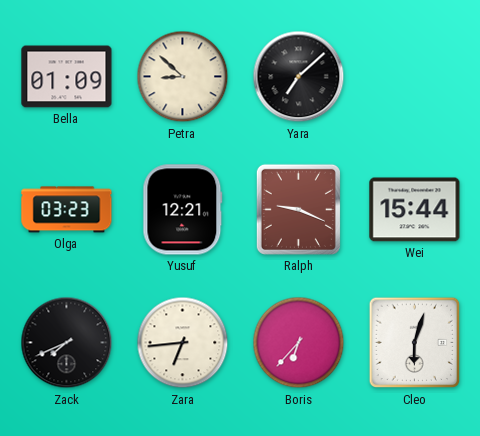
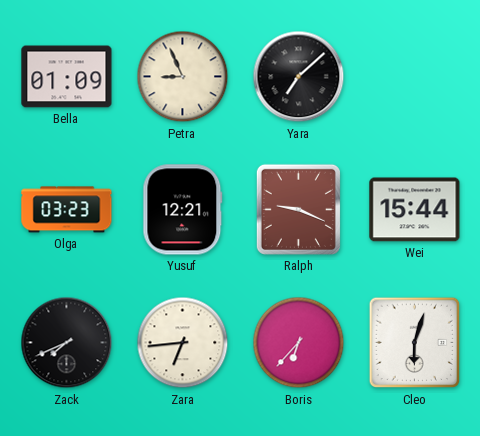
Petra: 8:52 -> 8:56 (183, 77)
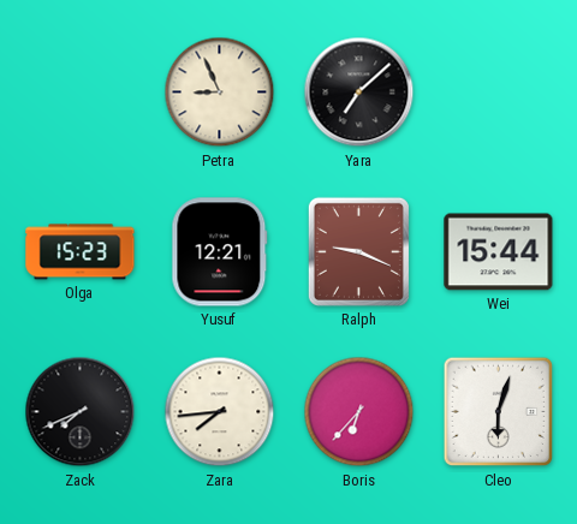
Bella: 01:09 -> none (67, 77)
Olga: 03:23 -> 15:23 (81, 252)
Zara: 6:44 -> 7:44 (220, 412)
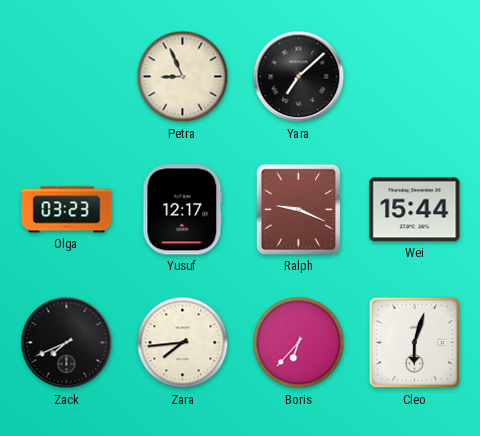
Olga: 15:23 -> 03:23 (67, 210)
Yusuf: 12:21 -> 12:17 (183, 210)
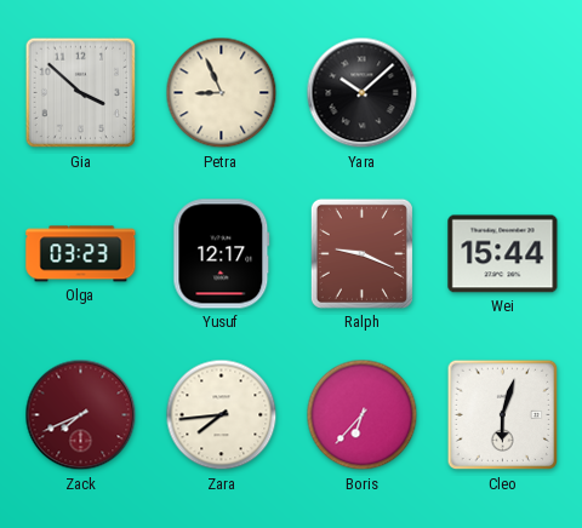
Gia: none -> 3:52 (81, 93)
Yara: 7:08 -> 10:08 (363, 93)
Zack dial: black -> burgundy (81, 415)
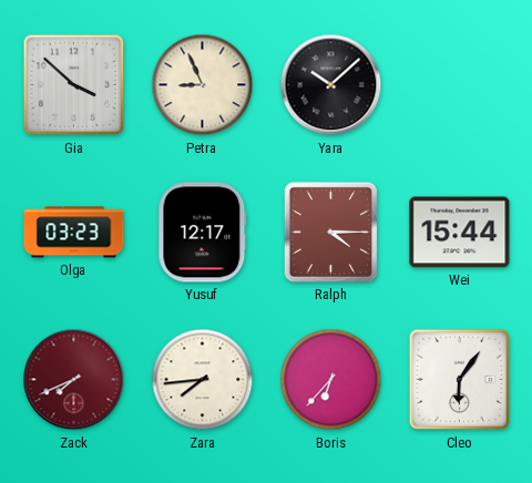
Ralph: 9:19 -> 4:15 (330, 232)
Cleo: 6:03 -> 6:06 (460, 380)
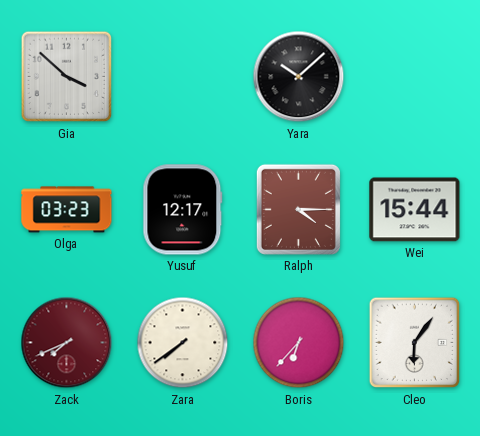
Petra: 8:56 -> none (203, 85)
Zara: 7:44 -> 7:39 (183, 343)
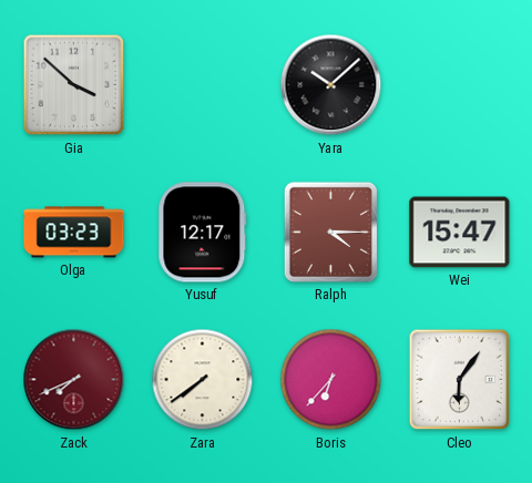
Wei: 15:44 -> 15:47 (460, 233)
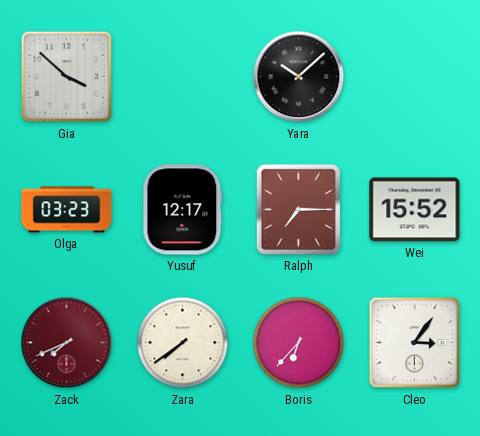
Ralph: 4:15 -> 7:15 (298, 209)
Wei: 15:47 -> 15:52 (415, 210)
Cleo: 6:06 -> 3:06 (415, 343)
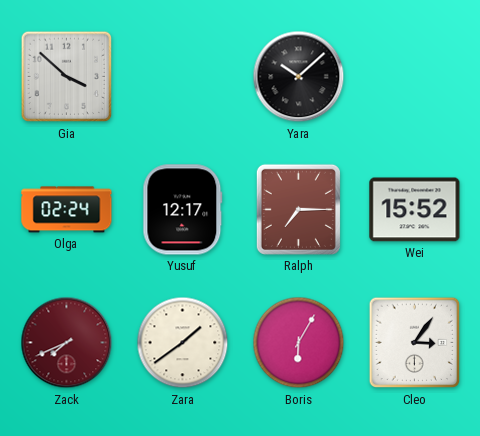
Olga: 03:23 -> 02:24 (67, 210)
Zara: 7:39 -> 1:39 (183, 343)
Boris: 6:37 -> 6:05 (299, 343)
